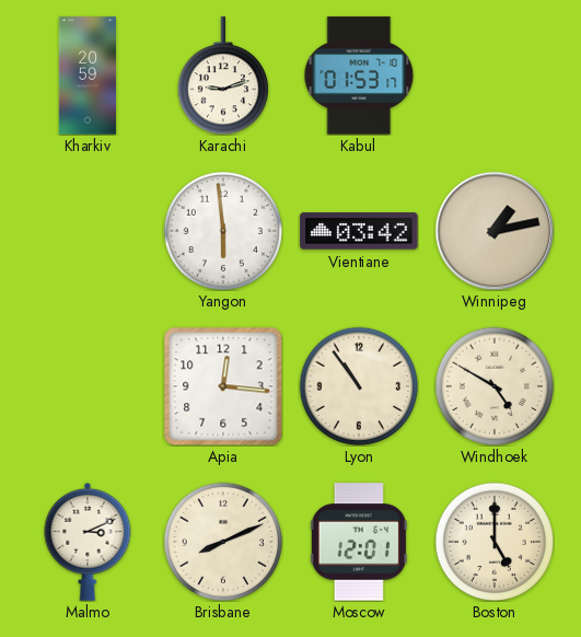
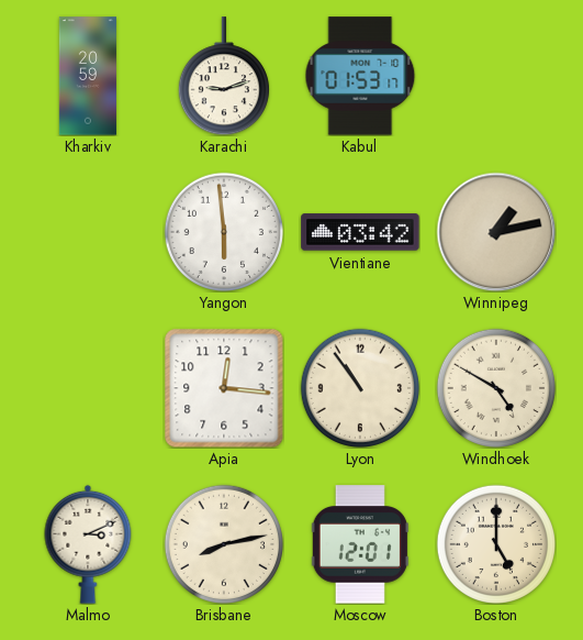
Brisbane: 8:11 -> 8:13 (223, 543)
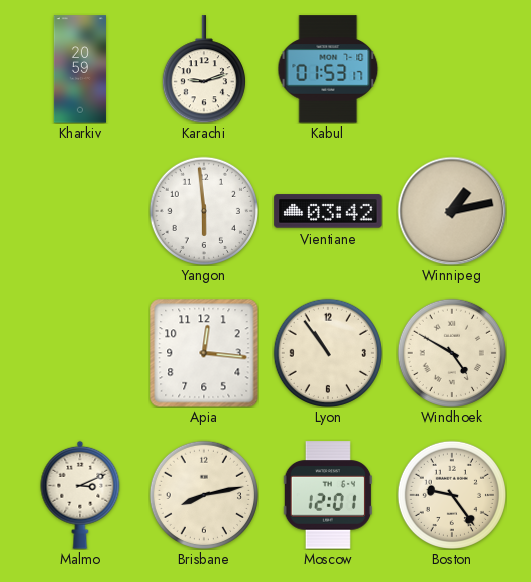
Boston: 5:00 -> 9:24 (451, 494)
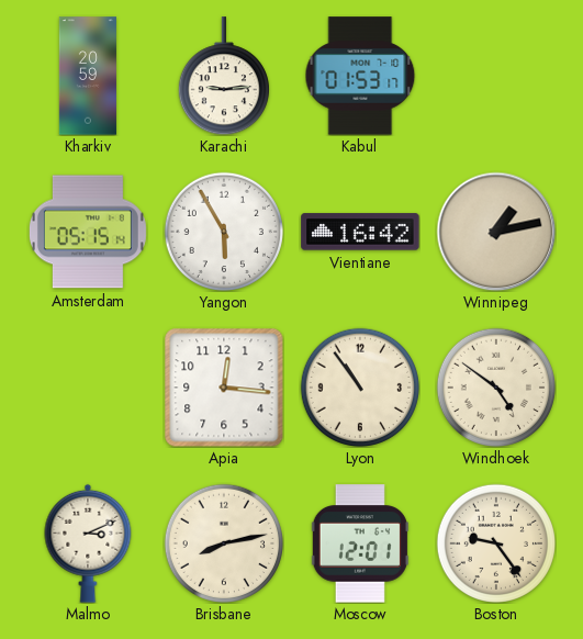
Karachi: 9:12 -> 9:14 (224, 76)
Amsterdam: none -> 05:15 (88, 232)
Yangon: 5:59 -> 5:55 (223, 231)
Vientiane: 03:42 -> 16:42 (360, 232)
Windhoek: 4:50 -> 4:51 (495, 386)
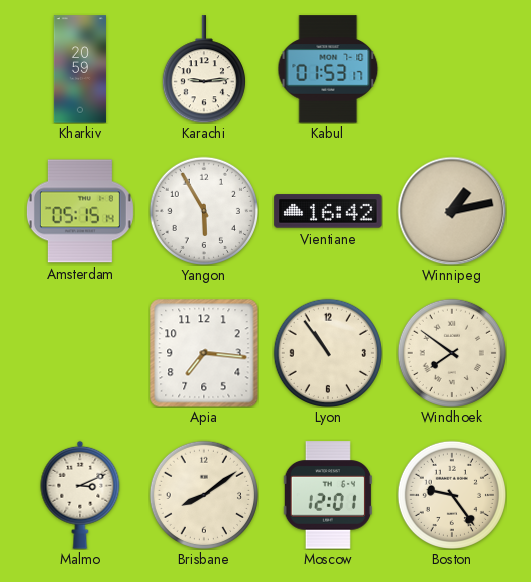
Apia: 12:16 -> 7:16 (204, 353)
Windhoek: 4:51 -> 7:51 (451, 352)
Brisbane: 8:13 -> 8:09 (203, 494)
